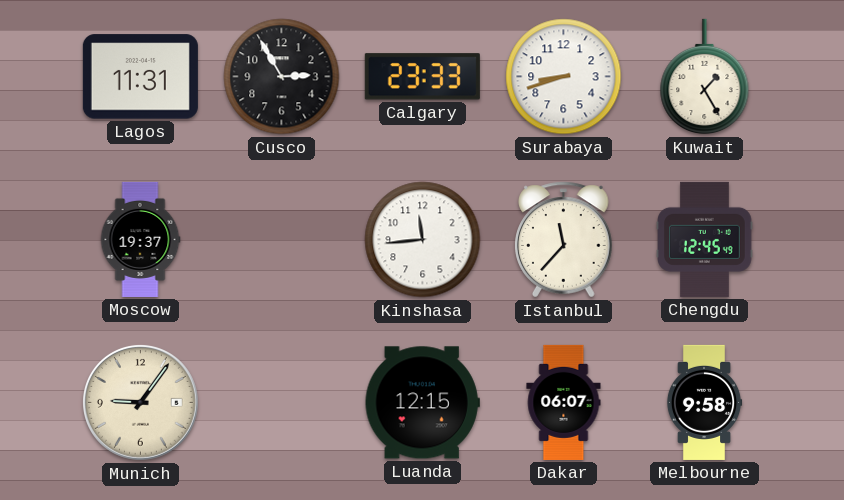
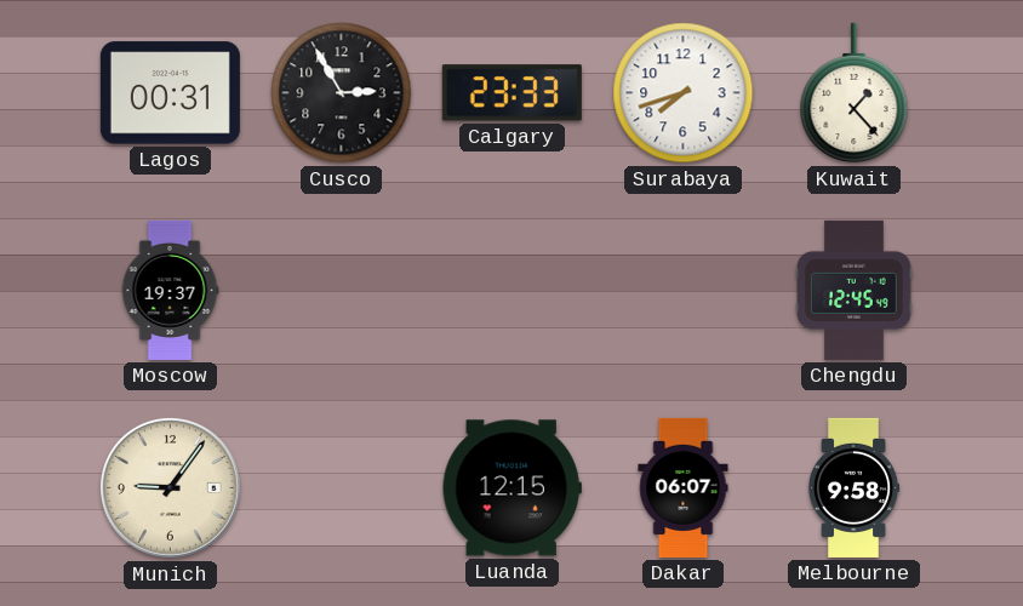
Lagos: 11:31 -> 00:31 (170, 93)
Surabaya: 8:42 -> 7:42 (684, 93)
Kuwait: 1:25 -> 1:23 (855, 93)
Kinshasa: 11:44 -> none (423, 240)
Istanbul: 11:37 -> none (564, 240)
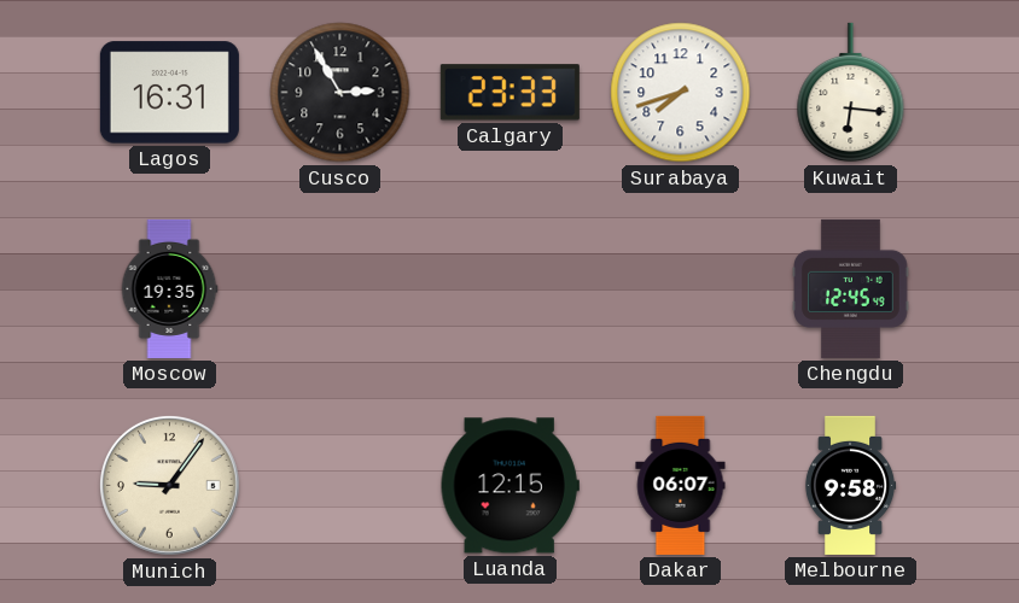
Lagos: 00:31 -> 16:31 (169, 93)
Kuwait: 1:23 -> 6:16 (851, 93)
Moscow: 19:37 -> 19:35 (169, 288)
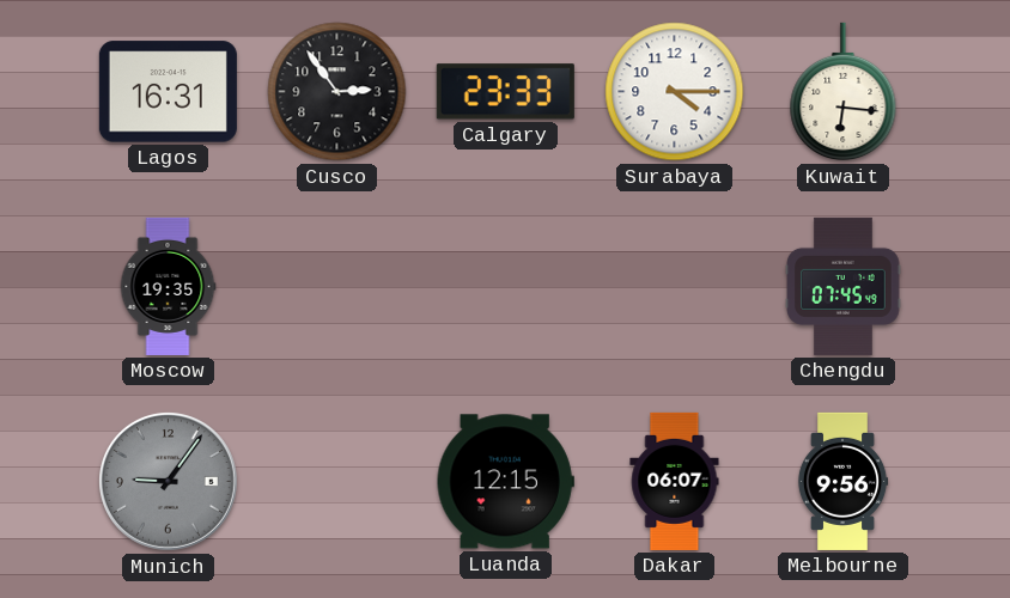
Cusco: 2:55 -> 2:54 (337, 92)
Surabaya: 7:42 -> 4:15 (675, 92)
Chengdu: 12:45 -> 07:45 (844, 286)
Munich dial: cream -> grey (168, 481)
Melbourne: 9:58 -> 9:56 (842, 481)
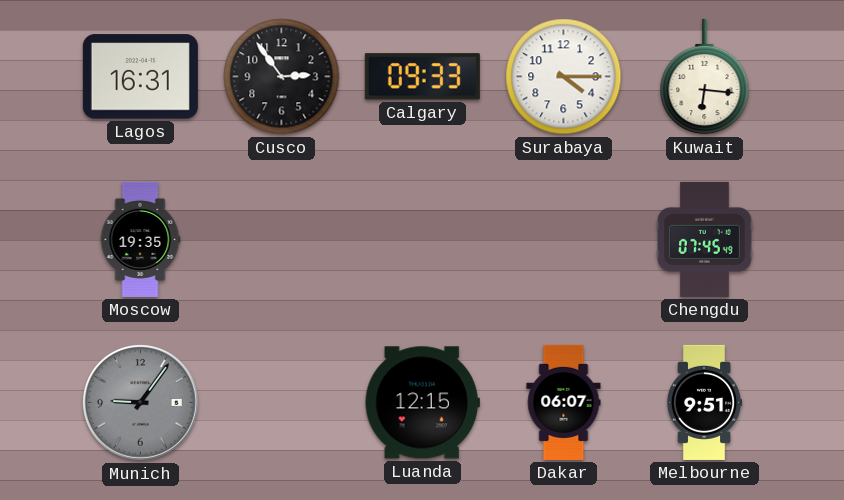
Calgary: 23:33 -> 09:33 (422, 77)
Melbourne: 9:56 -> 9:51 (704, 402)
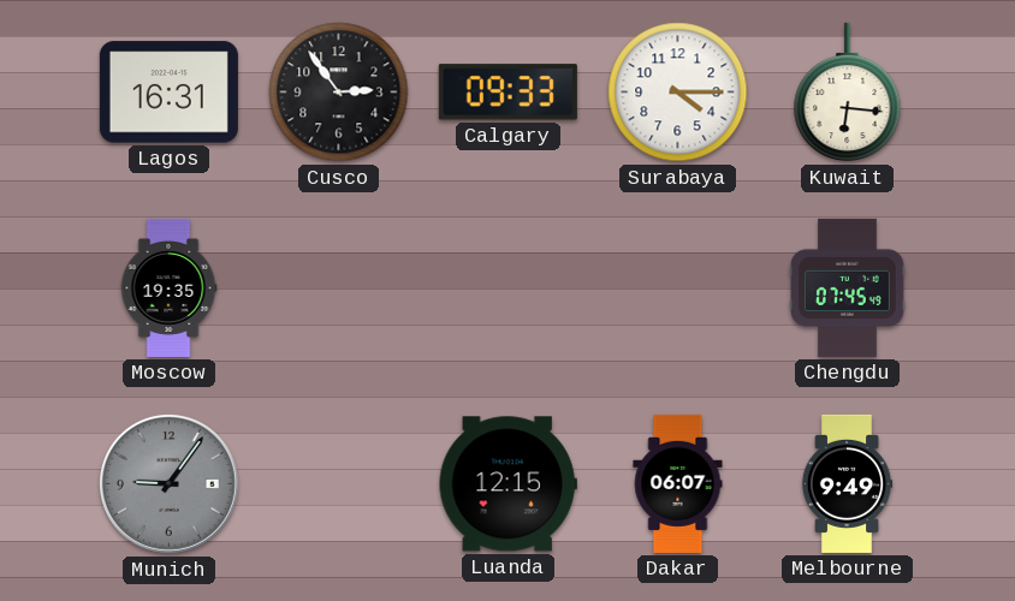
Melbourne: 9:51 -> 9:49 (847, 483)
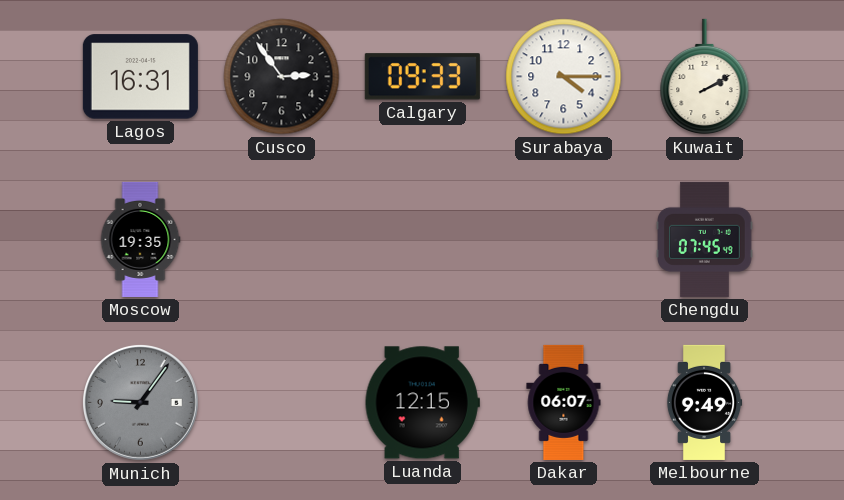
Kuwait: 6:16 -> 2:10 (705, 77)
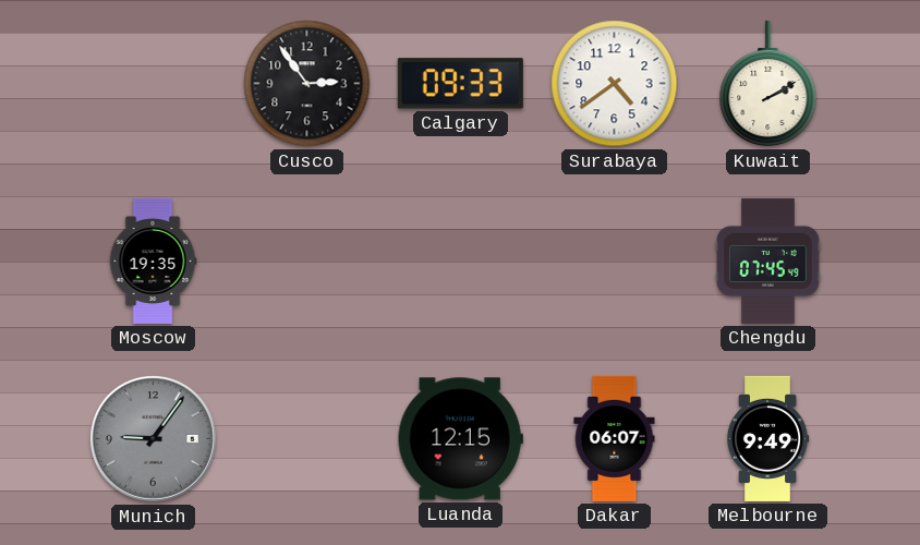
Lagos: 16:31 -> none (140, 77)
Surabaya: 4:15 -> 4:39 (615, 84)
